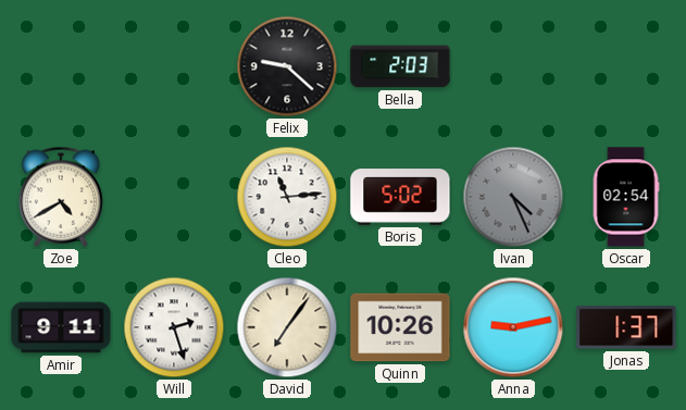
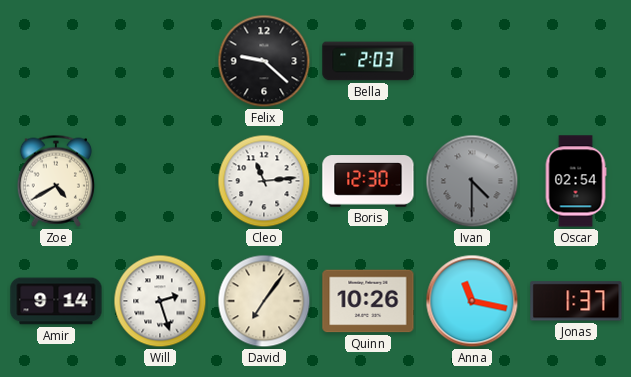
Boris: 5:02 -> 12:30 (368, 181)
Ivan: 4:26 -> 4:30 (472, 181)
Amir: 9:11 -> 9:14 (56, 301)
Anna: 9:13 -> 11:17 (472, 301)
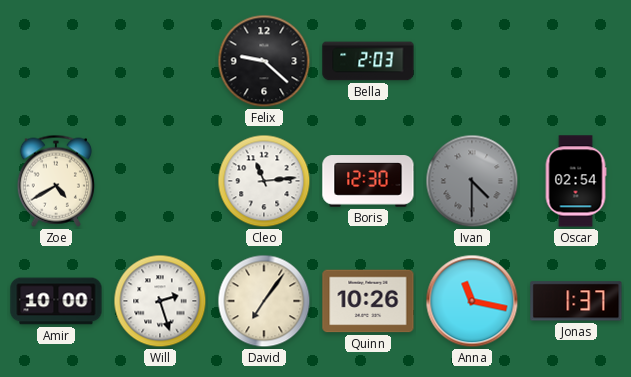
Amir: 9:14 -> 10:00 (56, 301)
